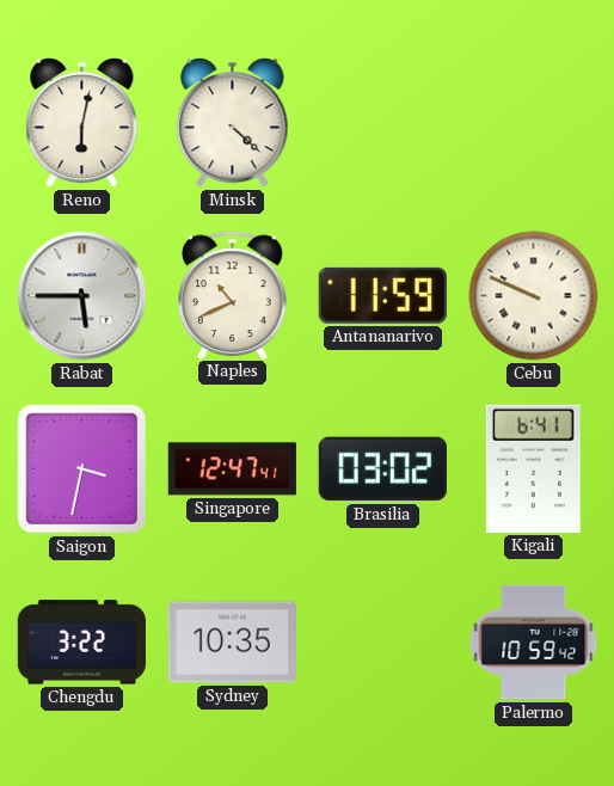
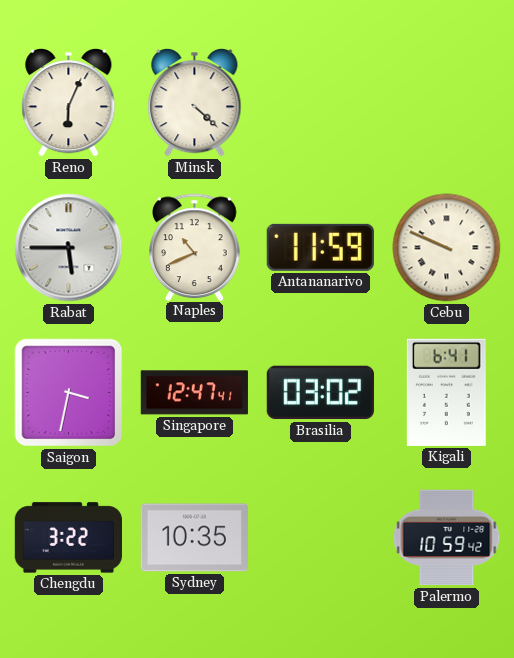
Reno: 6:02 -> 6:04 (69, 102)
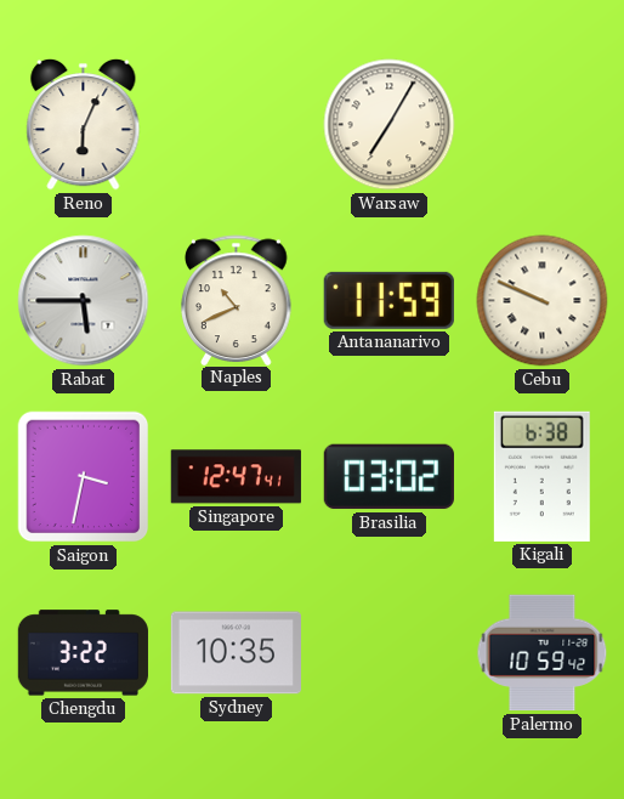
Minsk: 4:22 -> none (195, 102)
Warsaw: none -> 7:05 (390, 125)
Kigali: 6:41 -> 6:38 (541, 476)
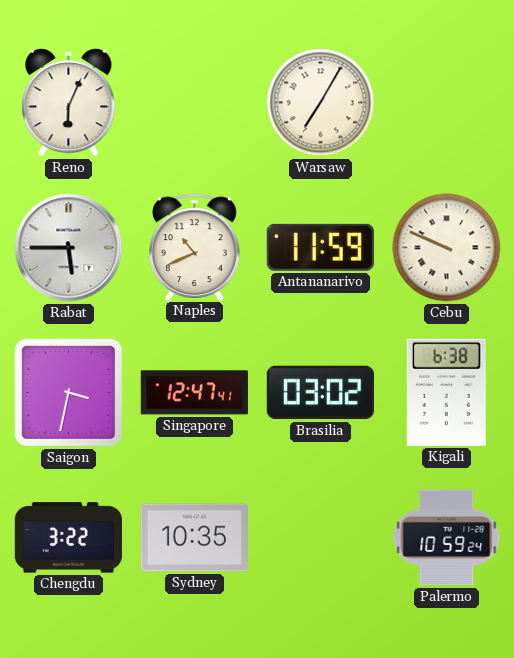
Palermo: 10:59:42 -> 10:59:24 (447, 538)
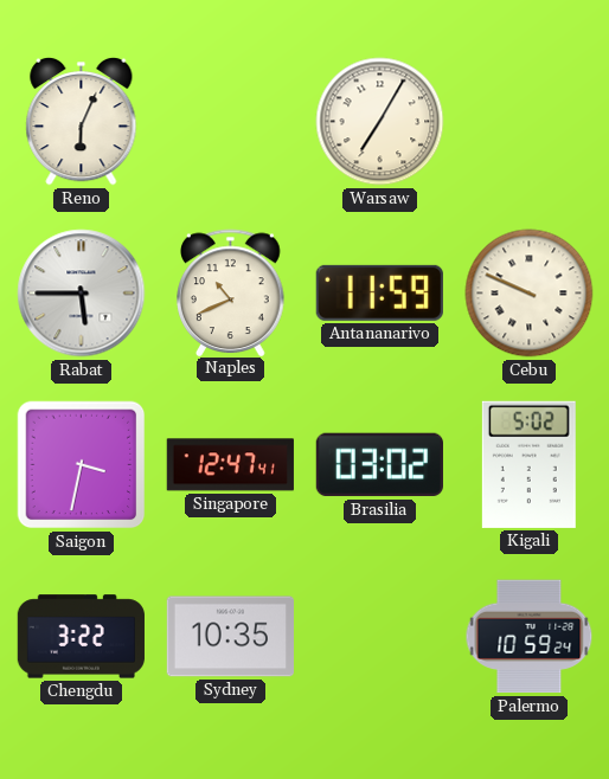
Kigali: 6:38 -> 5:02 (528, 464)
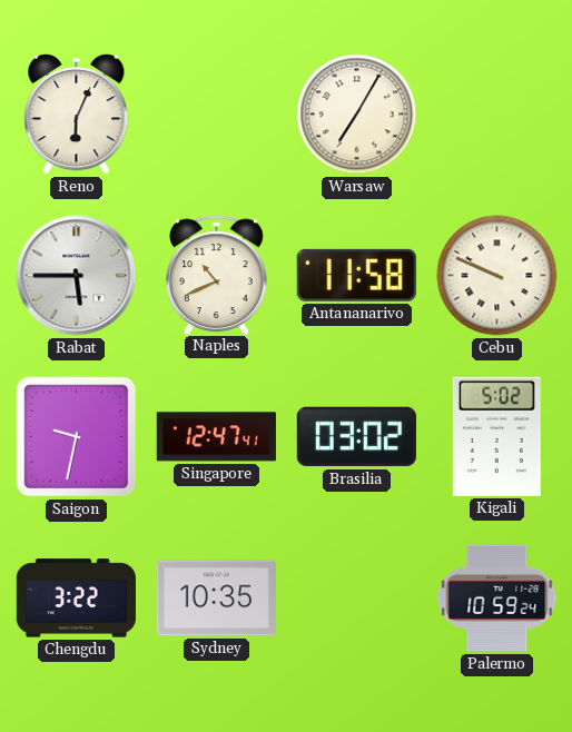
Antananarivo: 11:59 -> 11:58 (356, 275)
Saigon: 3:32 -> 9:32 (77, 437)
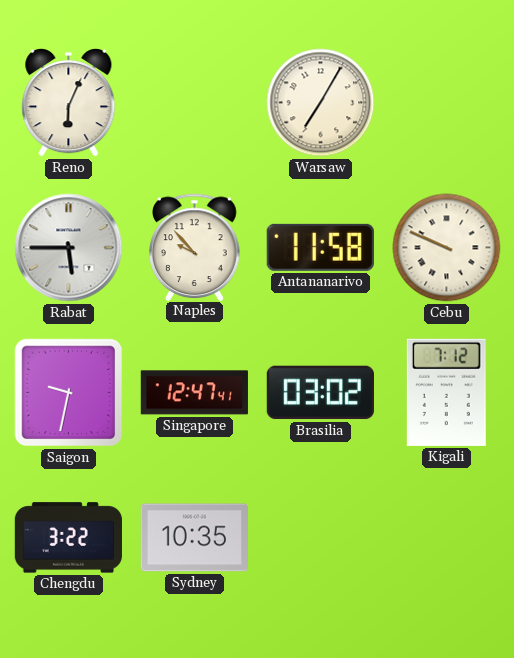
Naples: 10:41 -> 9:53 (195, 247)
Kigali: 5:02 -> 7:12 (446, 392)
Palermo: 10:59 -> none (497, 599)
